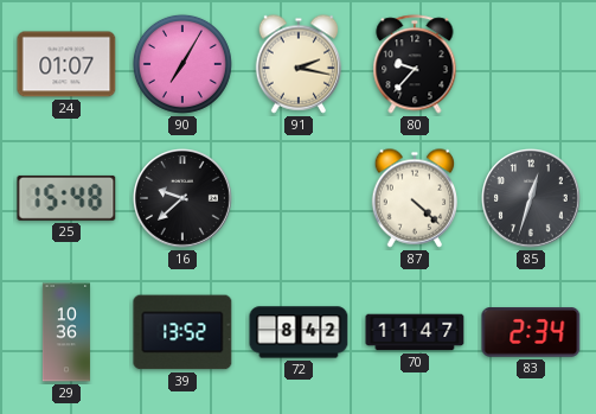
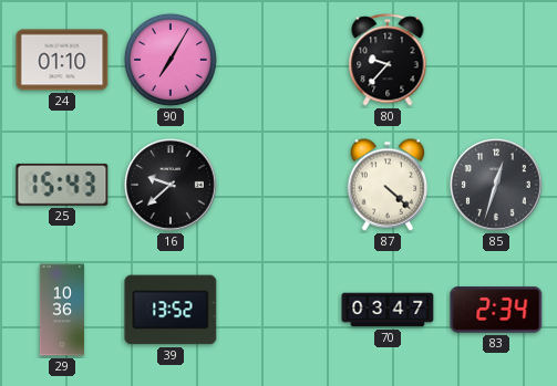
24: 01:07 -> 01:10 (62, 60)
91: 2:17 -> none (299, 64)
25: 15:48 -> 15:43 (62, 185)
72: 8:42 -> none (299, 332)
70: 11:47 -> 03:47 (388, 310)
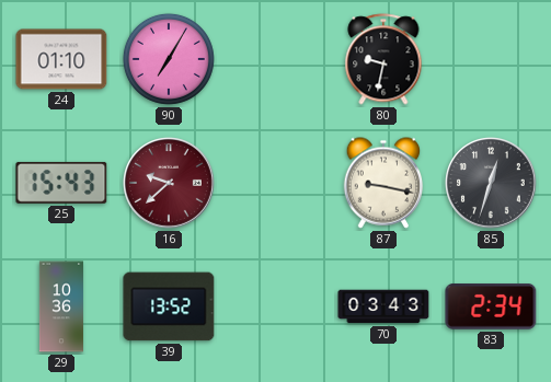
80: 9:37 -> 9:32 (383, 59)
16 dial: black -> burgundy (170, 184)
87: 4:22 -> 9:17 (383, 183)
70: 03:47 -> 03:43 (383, 306)
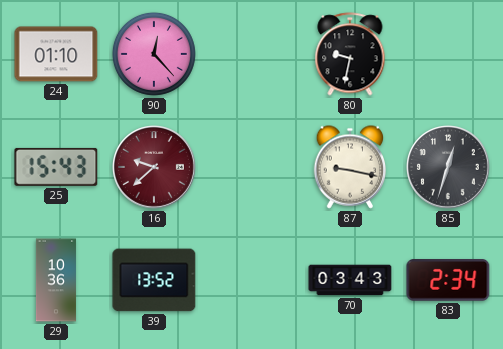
90: 7:05 -> 12:23 (154, 54)
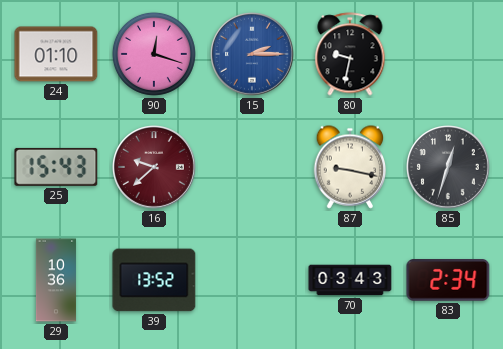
90: 12:23 -> 12:18 (154, 54)
15: none -> 2:15 (253, 55)
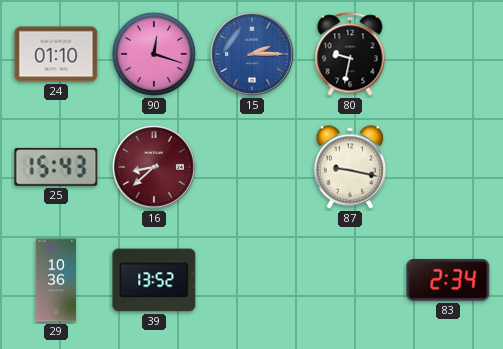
16: 9:38 -> 8:38 (155, 168)
85: 12:33 -> none (449, 168)
70: 03:43 -> none (350, 280)
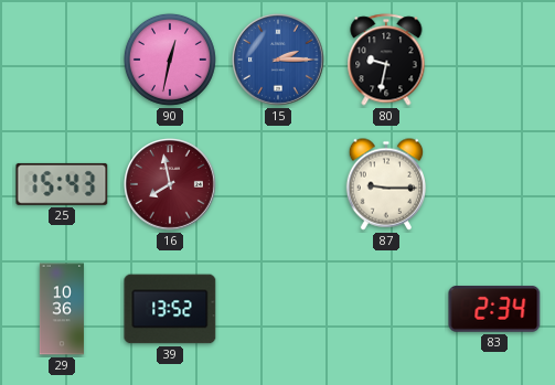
24: 01:10 -> none (56, 54)
90: 12:18 -> 12:32 (170, 60)
16: 8:38 -> 7:58 (171, 185)
87: 9:17 -> 9:15 (386, 184)
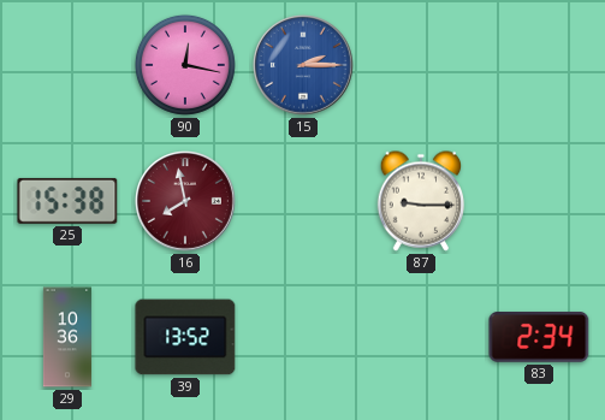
90: 12:32 -> 12:17 (185, 65)
80: 9:32 -> none (386, 60)
25: 15:43 -> 15:38 (67, 201)
